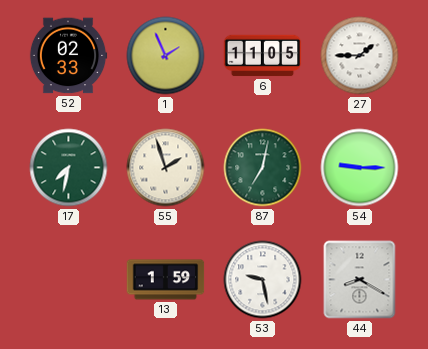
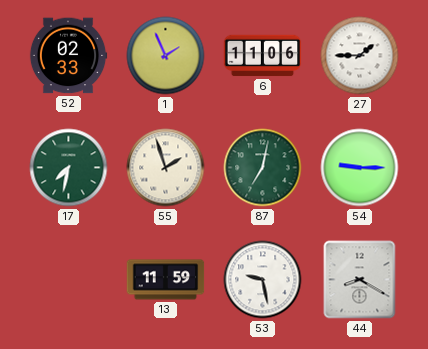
6: 11:05 -> 11:06 (263, 56)
13: 1:59 -> 11:59 (166, 280)
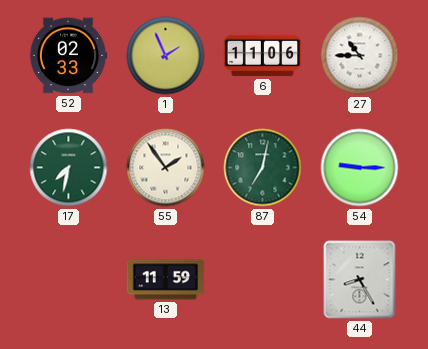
27: 1:45 -> 10:45 (360, 56)
55: 1:57 -> 1:54 (166, 168)
53: 9:28 -> none (263, 280)
44: 8:20 -> 8:25 (360, 280)
